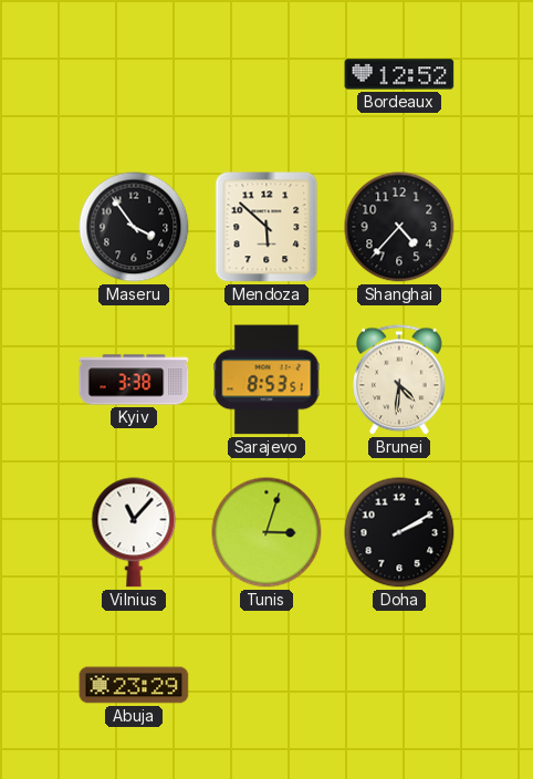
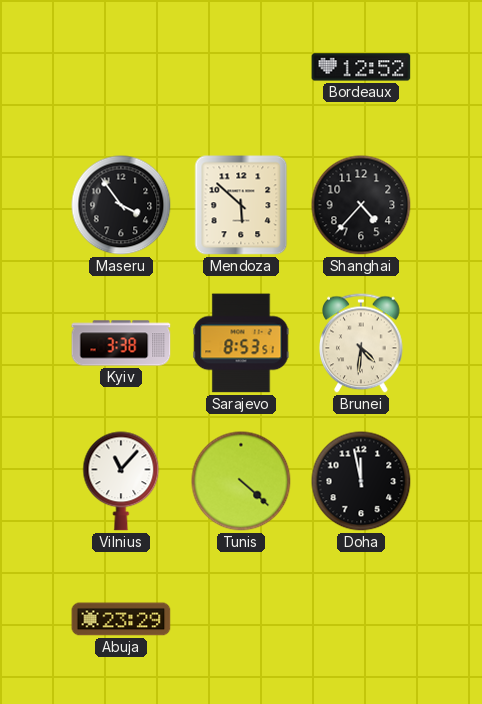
Tunis: 3:03 -> 4:22 (241, 481)
Doha: 2:10 -> 11:58 (361, 481)
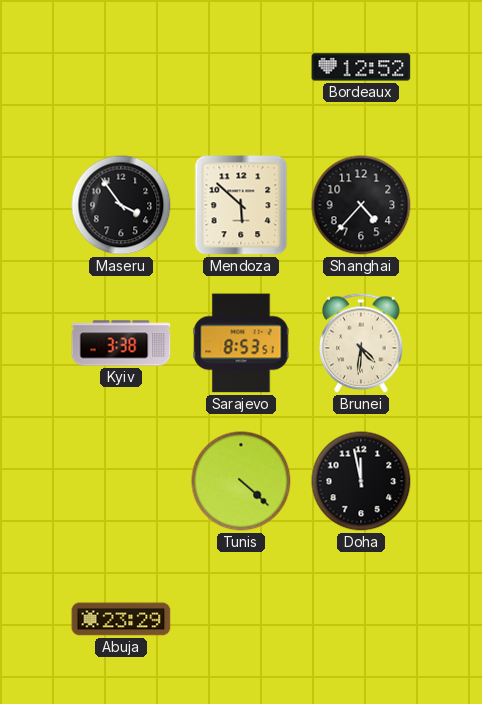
Vilnius: 11:07 -> none (121, 481)
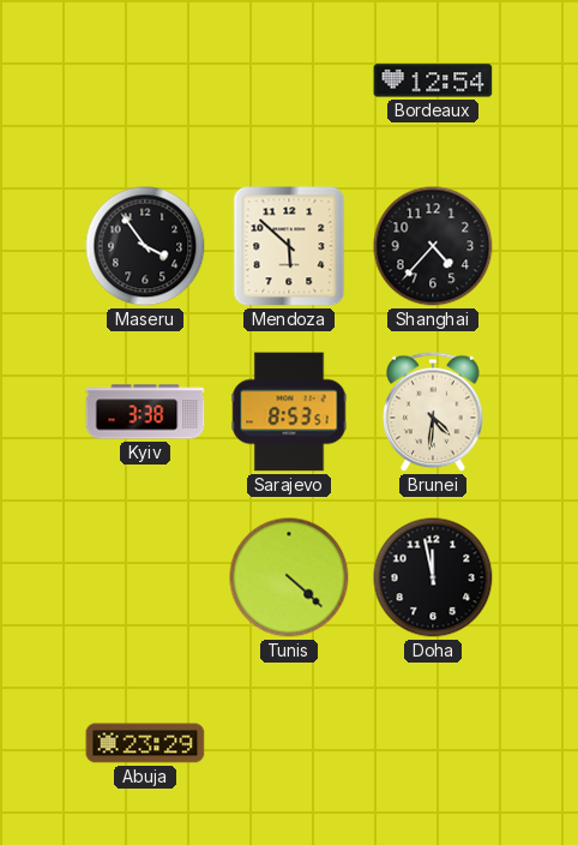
Bordeaux: 12:52 -> 12:54 (433, 80)
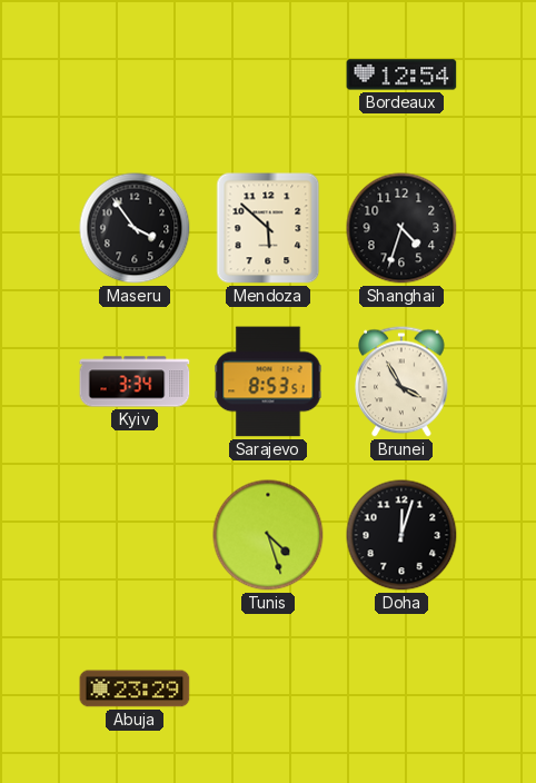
Shanghai: 4:37 -> 4:33 (401, 228)
Kyiv: 3:38 -> 3:34 (135, 381)
Brunei: 4:31 -> 3:55 (401, 381)
Tunis: 4:22 -> 4:27 (268, 535)
Doha: 11:58 -> 12:03 (401, 535)
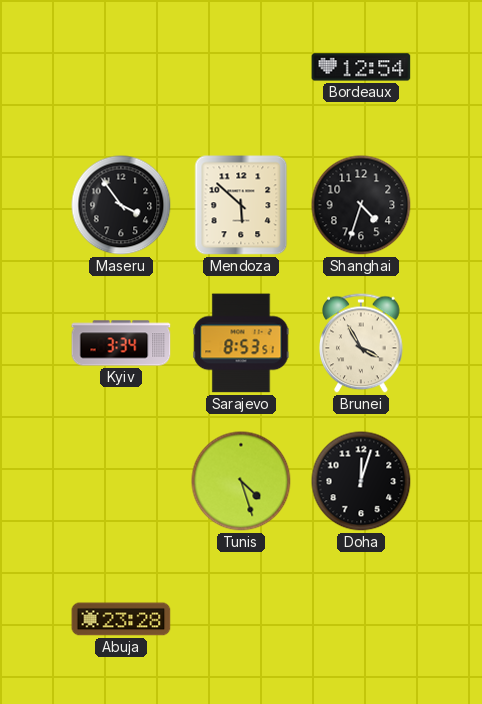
Abuja: 23:29 -> 23:28 (121, 619)
